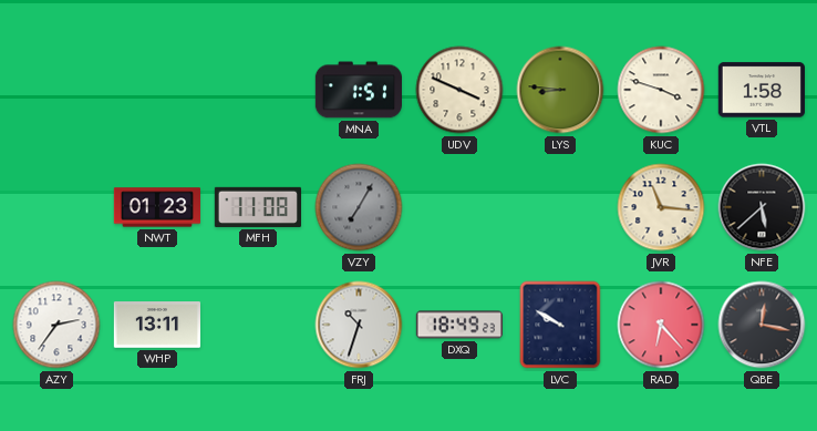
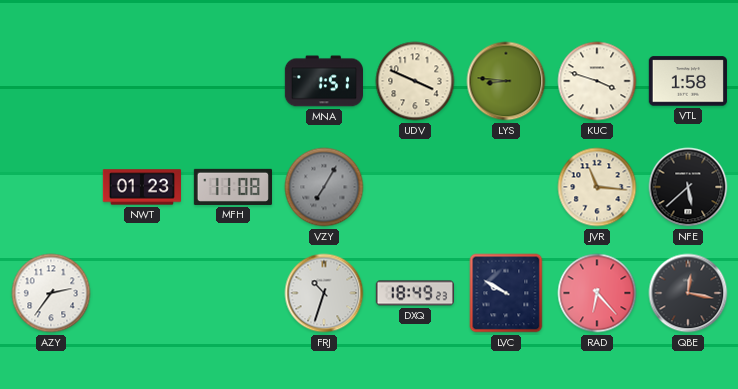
WHP: 13:11 -> none (156, 325)
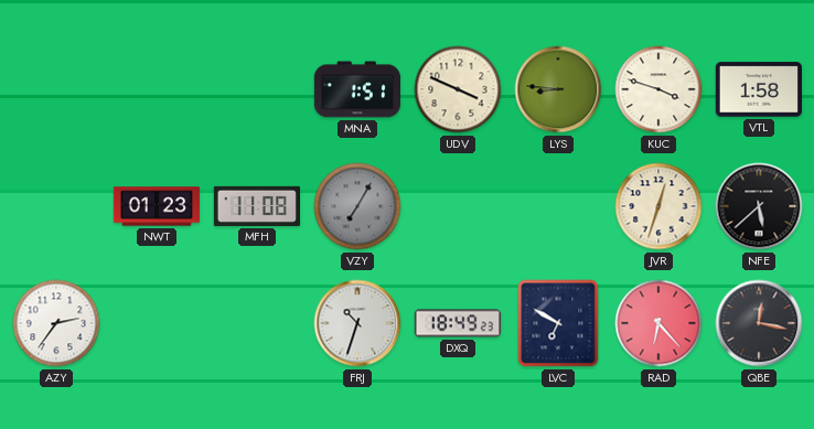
JVR: 11:16 -> 12:33 (658, 206)
LVC: 9:50 -> 6:50 (558, 323)
